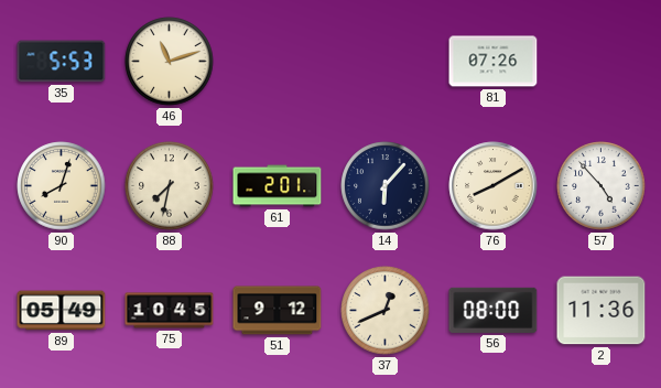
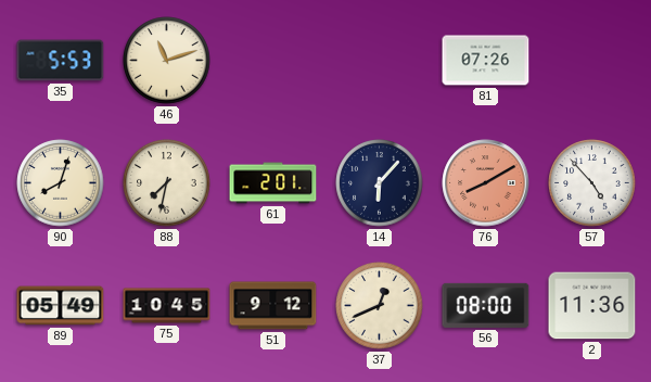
76 dial: cream -> salmon (486, 183)
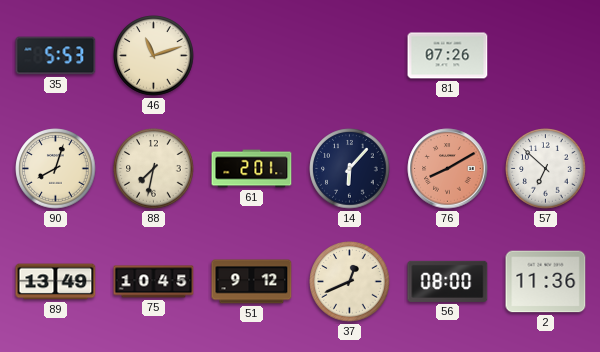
57: 4:53 -> 6:52 (546, 169)
89: 05:49 -> 13:49 (56, 282)
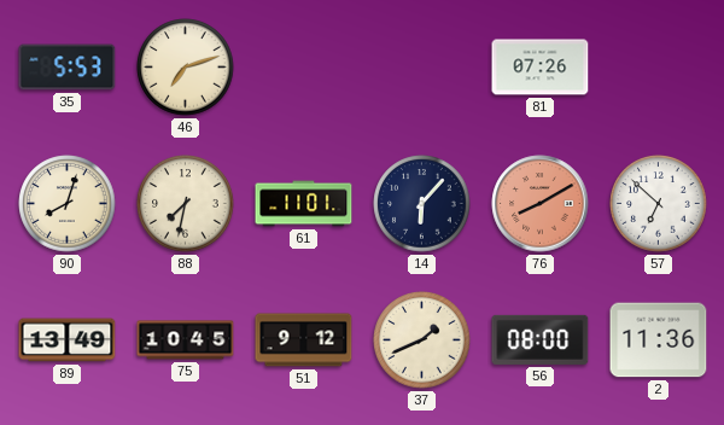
46: 11:12 -> 7:12 (186, 68)
61: 2:01 -> 11:01 (304, 204)
37: 12:41 -> 1:41 (422, 340)
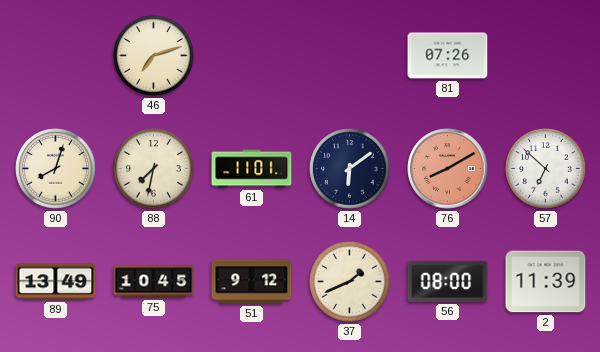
35: 5:53 -> none (68, 68)
14: 6:07 -> 6:09 (350, 169)
2: 11:36 -> 11:39 (546, 282)
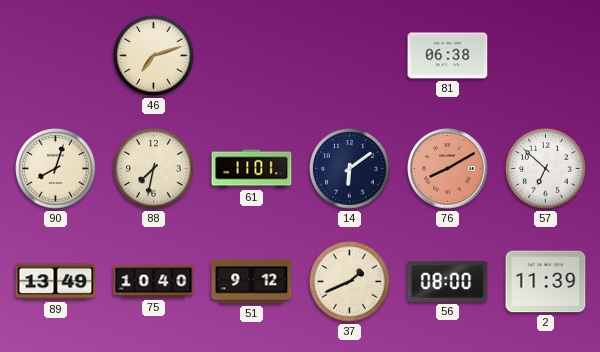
81: 07:26 -> 06:38 (448, 56)
75: 10:45 -> 10:40 (154, 282)
